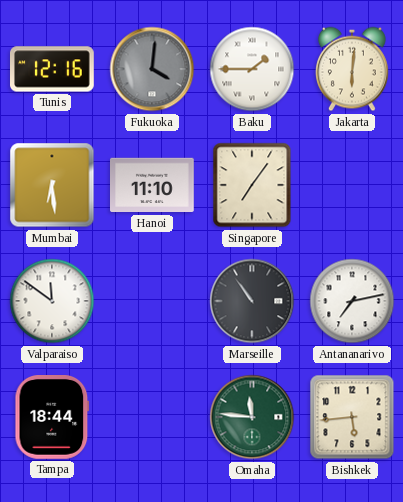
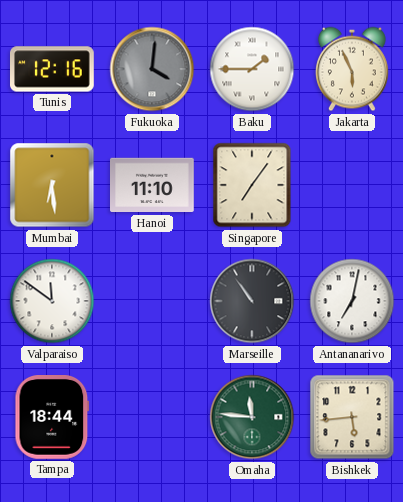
Jakarta: 6:01 -> 5:56 (353, 69)
Antananarivo: 7:13 -> 7:02 (352, 301)
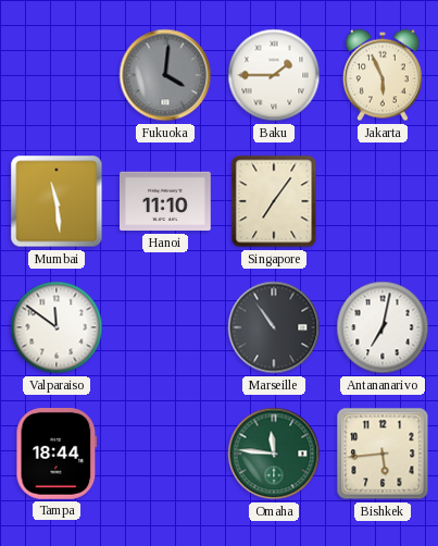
Tunis: 12:16 -> none (53, 69)
Mumbai: 6:29 -> 11:29 (57, 201)
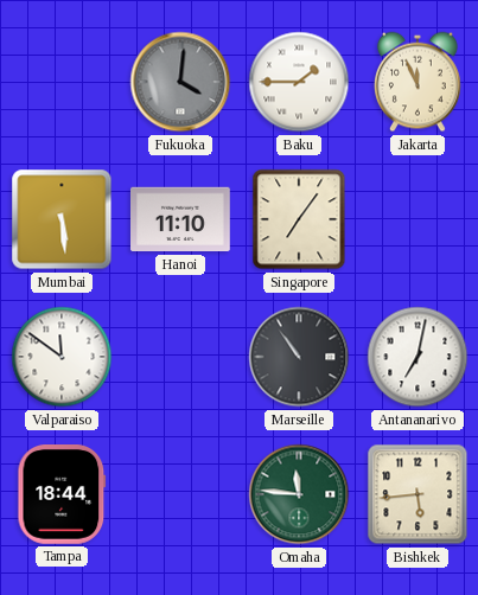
Jakarta: 5:56 -> 11:56 (419, 82)
Mumbai: 11:29 -> 5:29 (62, 219)
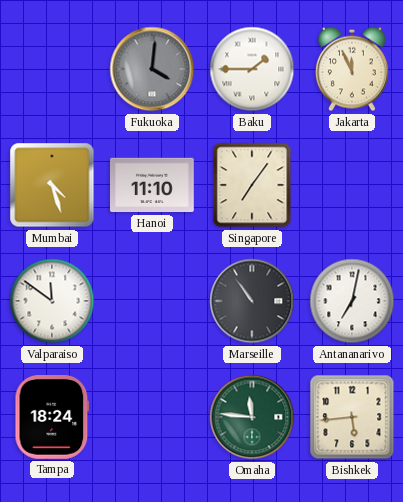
Mumbai: 5:29 -> 4:27 (52, 185)
Tampa: 18:44 -> 18:24 (52, 418)
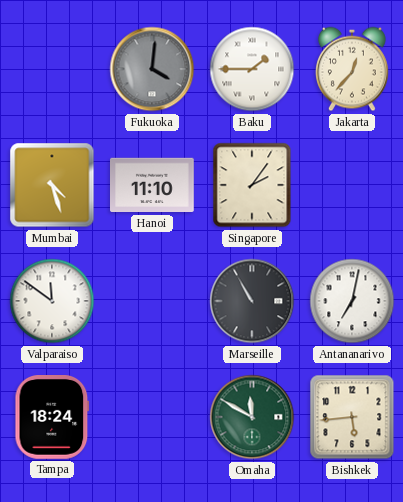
Jakarta: 11:56 -> 12:37 (353, 69)
Singapore: 7:06 -> 2:06 (252, 185)
Marseille: 10:54 -> 10:55 (252, 301)
Omaha: 11:46 -> 11:50 (252, 417)
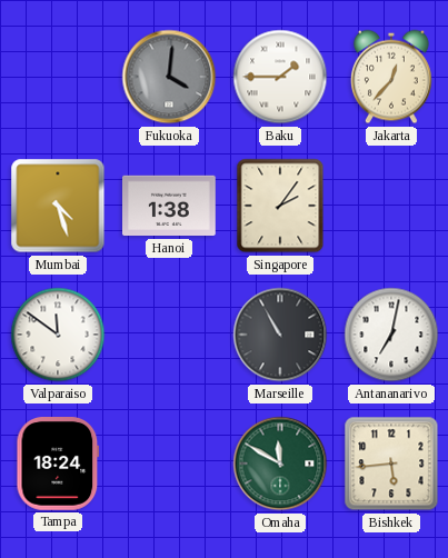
Hanoi: 11:10 -> 1:38 (170, 206)
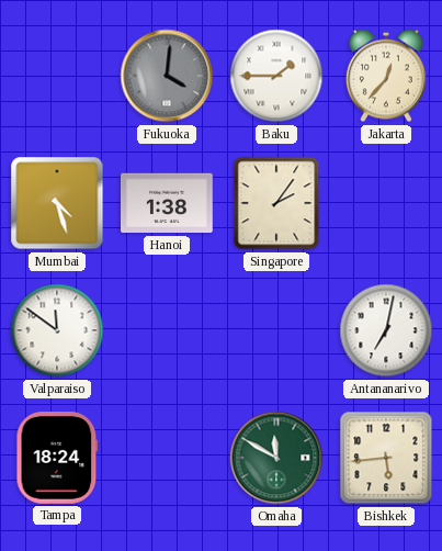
Marseille: 10:55 -> none (280, 335)
